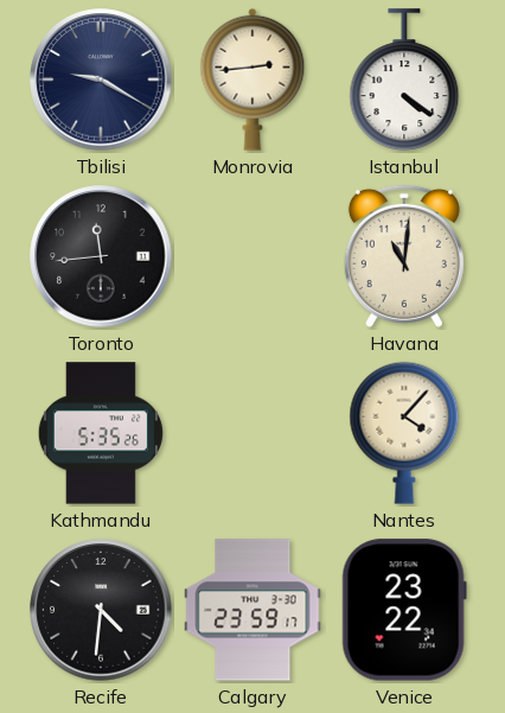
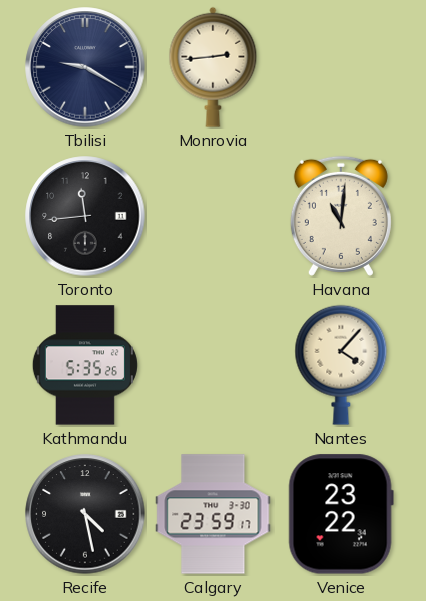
Istanbul: 4:21 -> none (404, 79)
Recife: 4:31 -> 4:28 (85, 514)
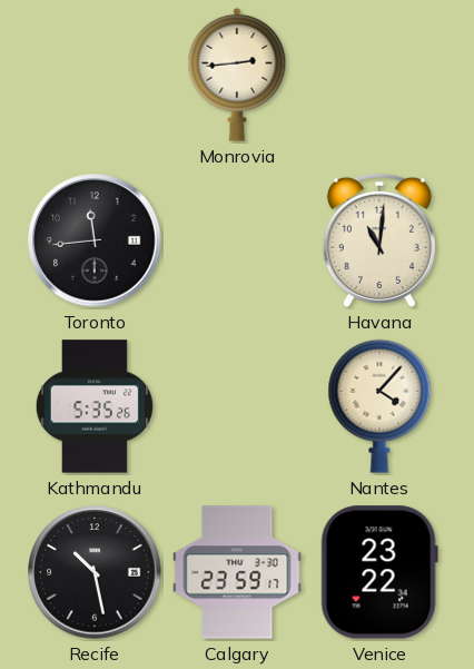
Tbilisi: 9:20 -> none (85, 67)
Recife: 4:28 -> 10:28 (95, 572)
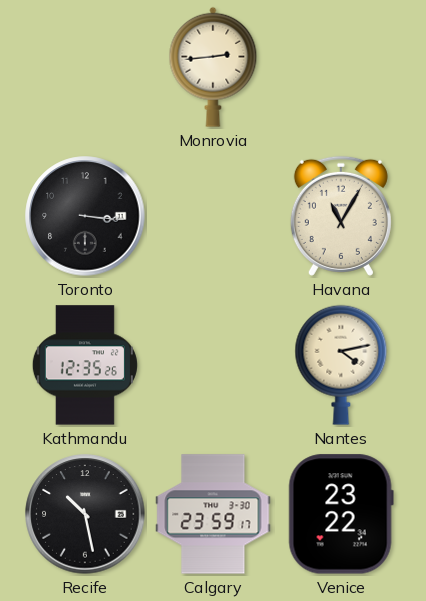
Toronto: 11:44 -> 3:16 (85, 216)
Havana: 11:01 -> 11:05 (341, 216)
Kathmandu: 5:35 -> 12:35 (85, 365)
Nantes: 4:07 -> 4:13 (341, 365)
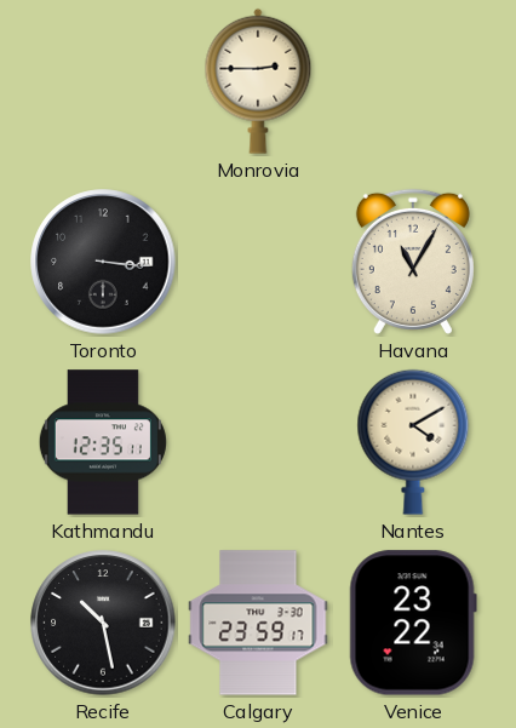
Monrovia: 2:44 -> 2:45 (258, 81)
Kathmandu: 12:35:26 -> 12:35:11 (103, 442)
Nantes: 4:13 -> 4:10 (413, 442)
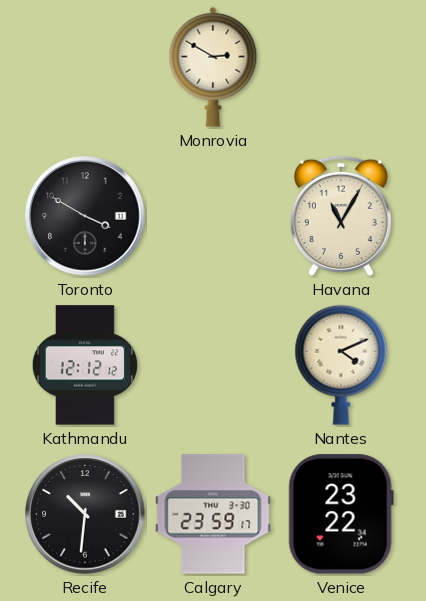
Monrovia: 2:45 -> 2:50 (213, 67)
Toronto: 3:16 -> 3:50 (85, 216)
Kathmandu: 12:35 -> 12:12 (85, 365)
Nantes: 4:10 -> 4:11 (341, 365)
Recife: 10:28 -> 10:31 (85, 514)
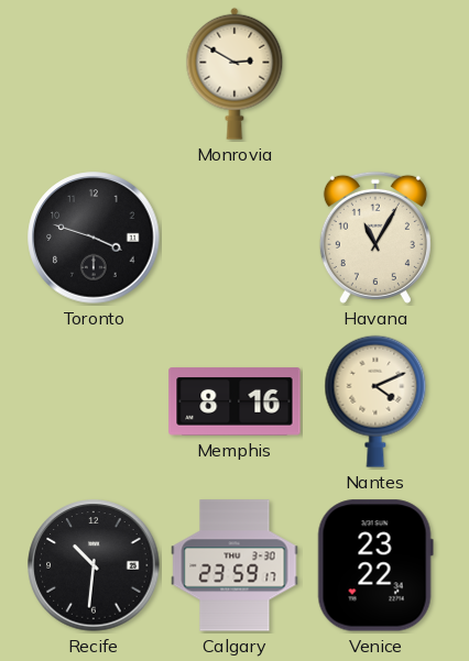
Toronto: 3:50 -> 3:48 (94, 238)
Kathmandu: 12:12 -> none (85, 365)
Memphis: none -> 8:16 (234, 401)
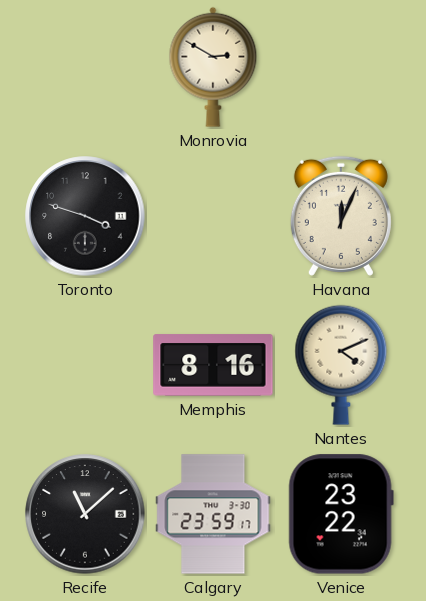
Havana: 11:05 -> 12:04 (341, 216)
Recife: 10:31 -> 11:08 (85, 514)
